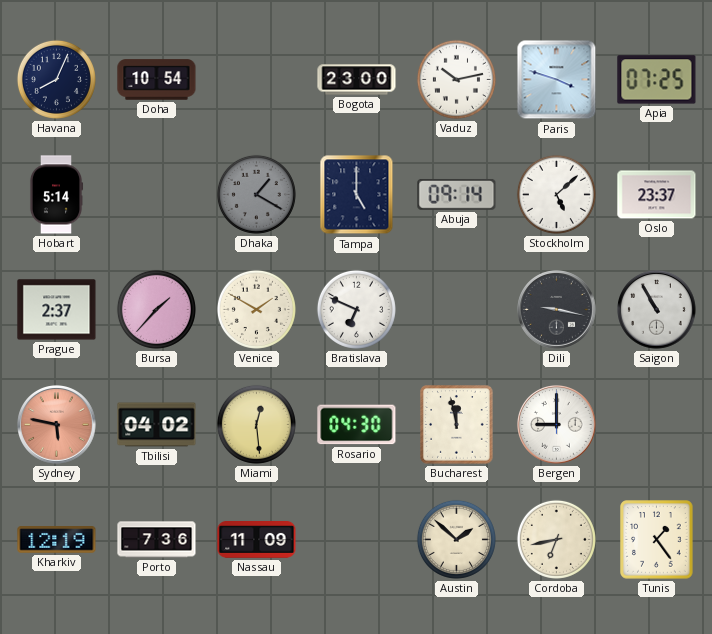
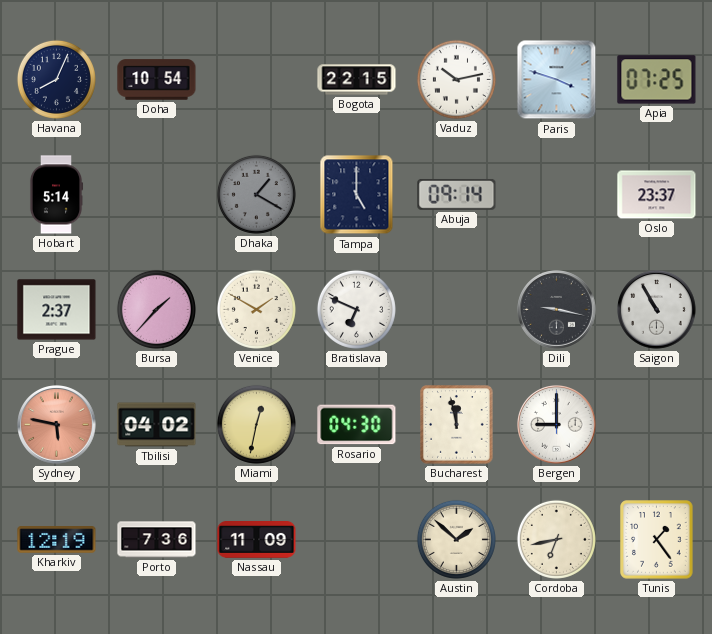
Bogota: 23:00 -> 22:15 (357, 80)
Stockholm: 5:08 -> none (556, 194)
Miami: 12:29 -> 12:32 (256, 424)
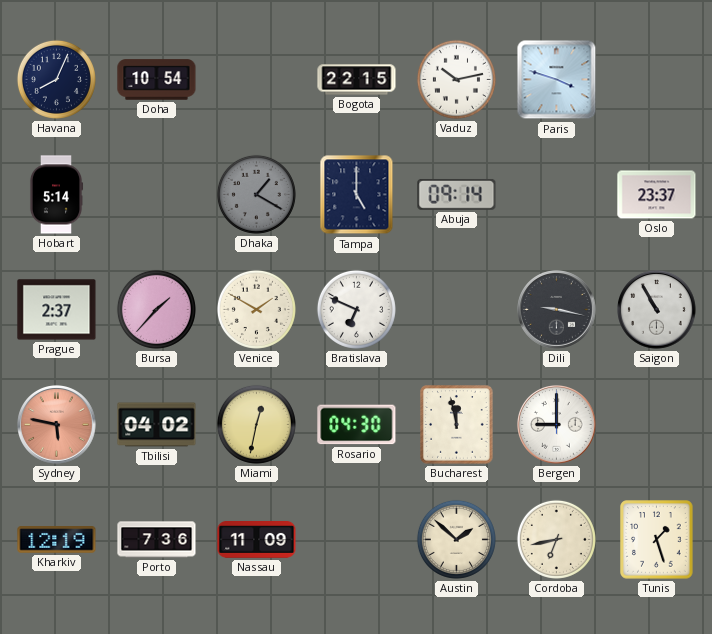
Apia: 07:25 -> none (657, 80)
Tunis: 1:24 -> 1:27 (657, 540)
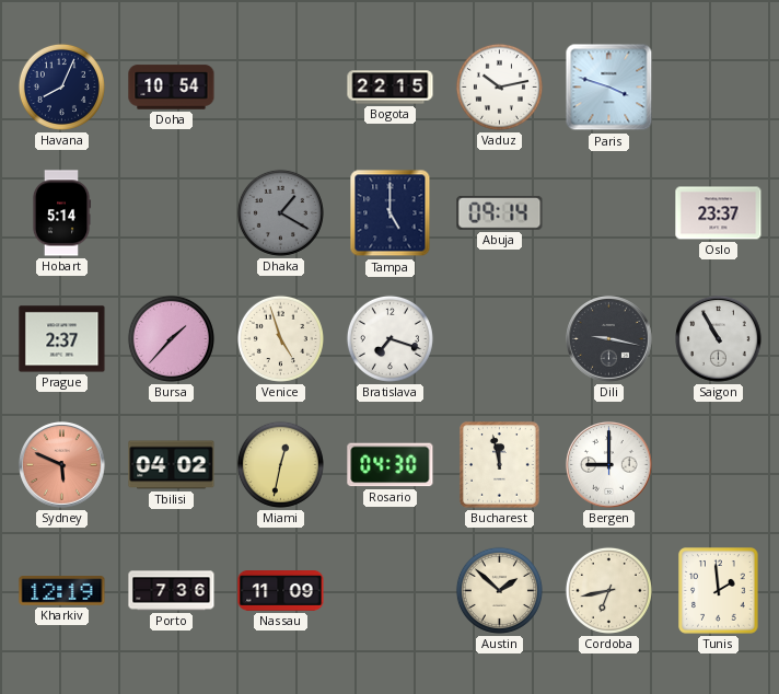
Venice: 1:50 -> 4:57 (280, 338)
Bratislava: 6:49 -> 7:18 (389, 338)
Sydney: 5:47 -> 5:49 (62, 465)
Tunis: 1:27 -> 1:59 (719, 591)
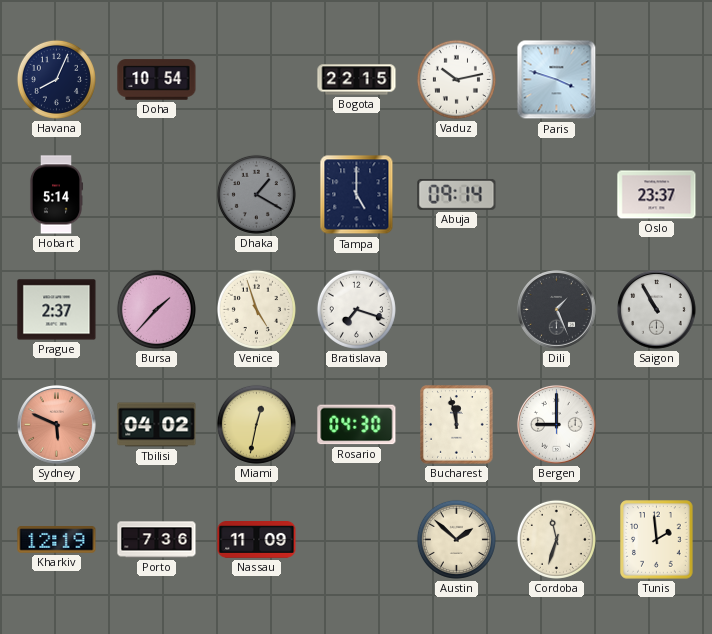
Dili: 9:17 -> 1:26 (557, 310)
Cordoba: 6:43 -> 11:33 (556, 539)
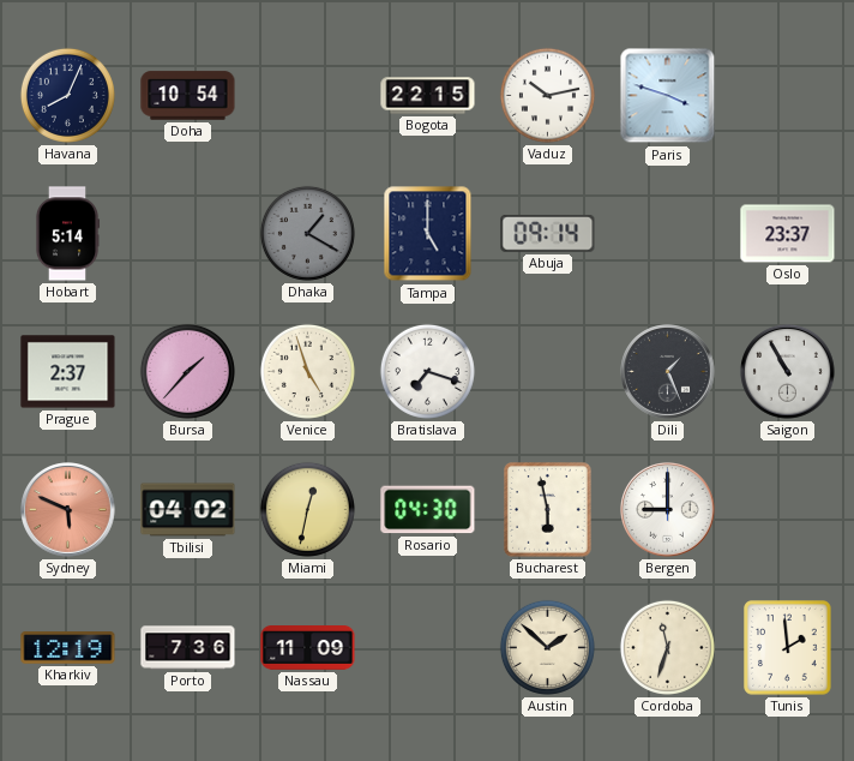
Bucharest: 11:58 -> 5:58 (548, 510)
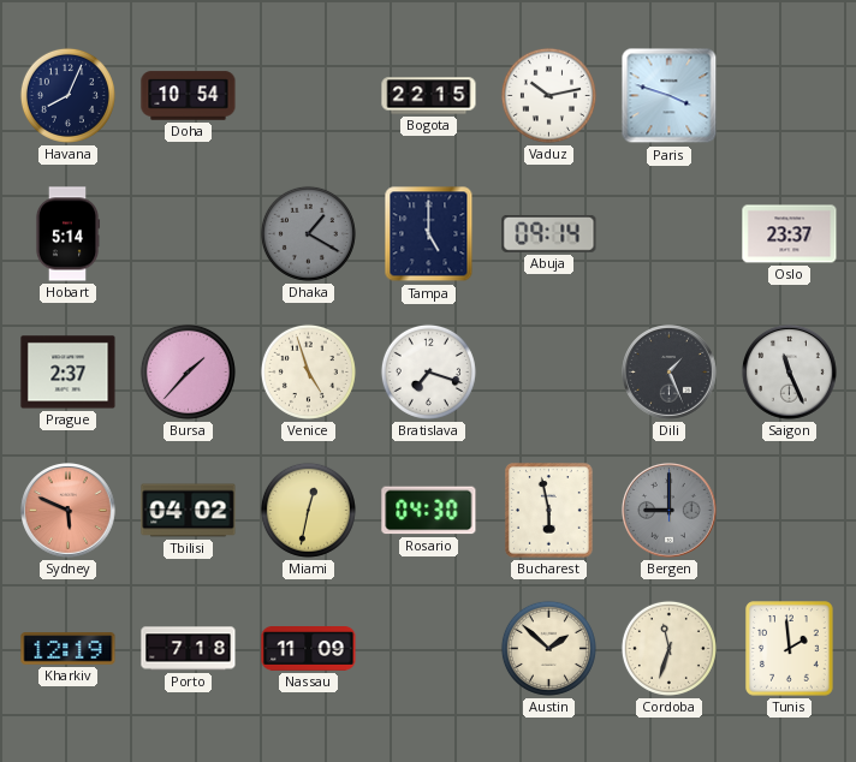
Saigon: 10:55 -> 11:26 (790, 373)
Bergen dial: white -> grey (670, 511)
Porto: 7:36 -> 7:18 (189, 649)
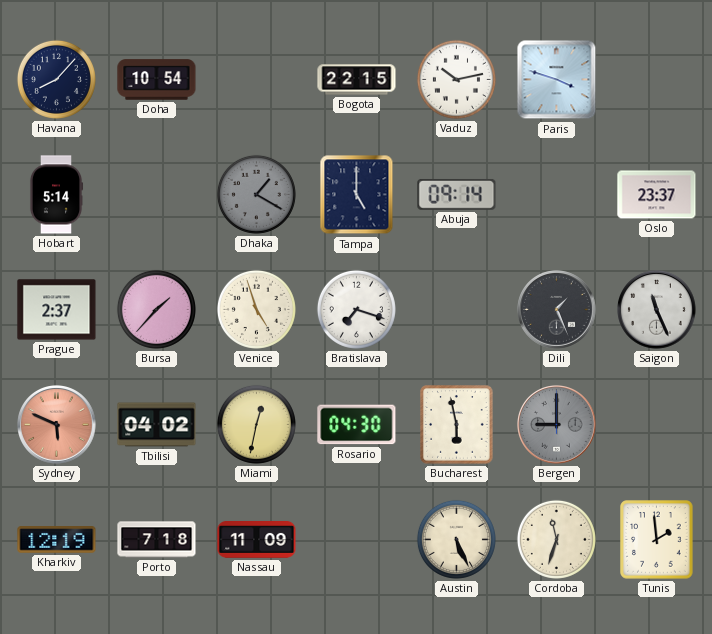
Havana: 8:04 -> 8:07 (56, 79)
Austin: 1:52 -> 5:26 (456, 539)
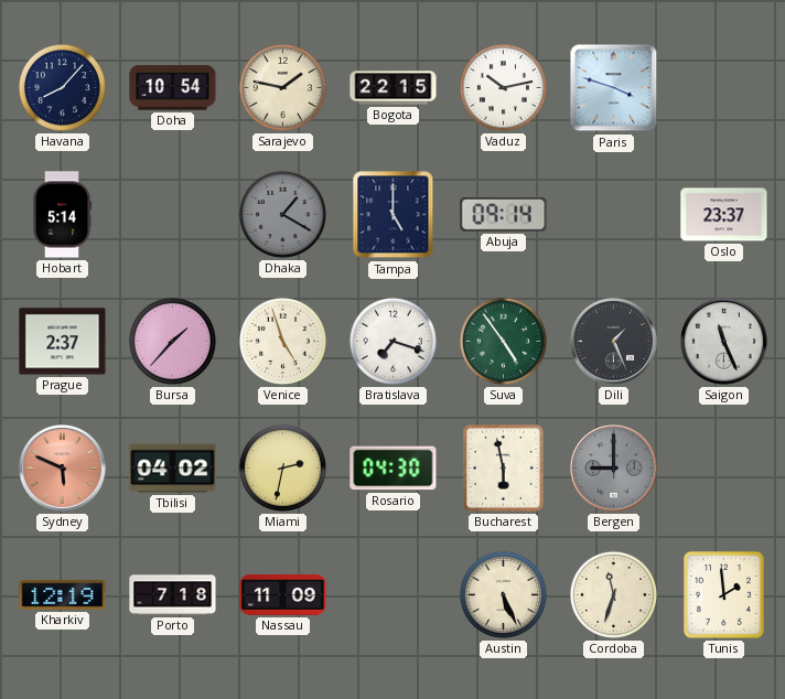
Sarajevo: none -> 1:47 (282, 87)
Suva: none -> 4:54 (503, 341)
Miami: 12:32 -> 2:32 (282, 467)
